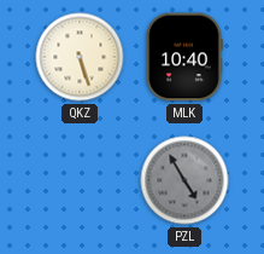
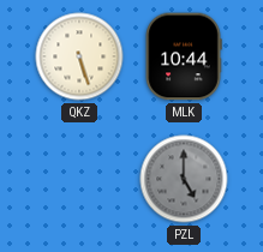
MLK: 10:40 -> 10:44 (184, 56)
PZL: 4:55 -> 5:00 (184, 179)
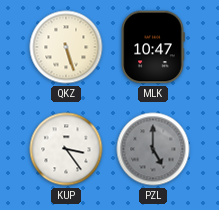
MLK: 10:44 -> 10:47 (153, 47)
KUP: none -> 3:24 (66, 149)
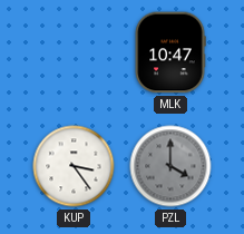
QKZ: 5:27 -> none (66, 47)
PZL: 5:00 -> 4:00 (170, 166)
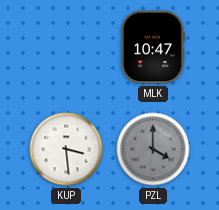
KUP: 3:24 -> 3:29 (66, 149)
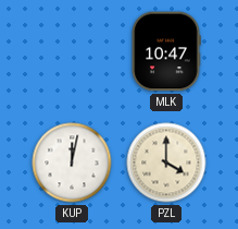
KUP: 3:29 -> 12:02 (72, 162)
PZL dial: grey -> cream (166, 162)
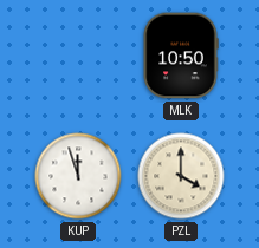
MLK: 10:47 -> 10:50 (181, 56)
KUP: 12:02 -> 11:57 (78, 176)
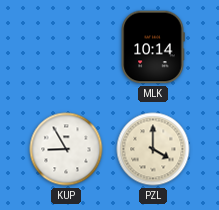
MLK: 10:50 -> 10:14 (153, 47)
KUP: 11:57 -> 8:55 (66, 149)
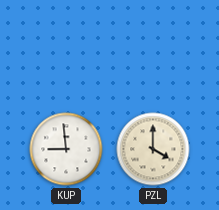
MLK: 10:14 -> none (153, 47)
KUP: 8:55 -> 8:59 (66, 149)
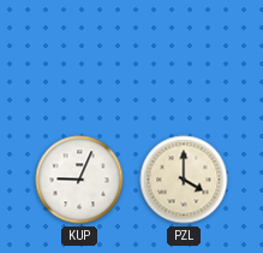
KUP: 8:59 -> 9:04 (79, 180)
